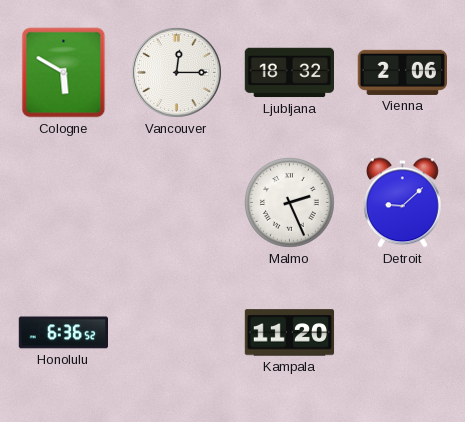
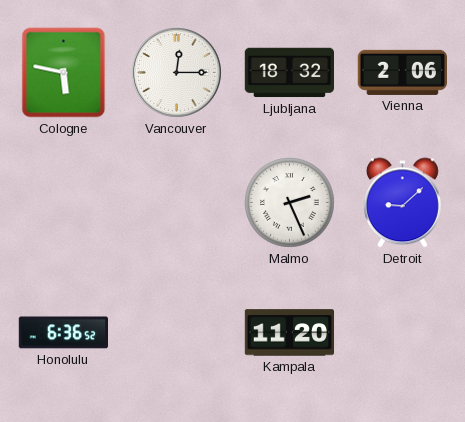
Cologne: 5:50 -> 5:47 (64, 73)
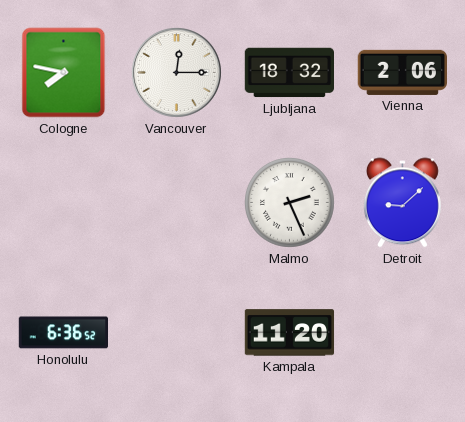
Cologne: 5:47 -> 7:47 (64, 73)
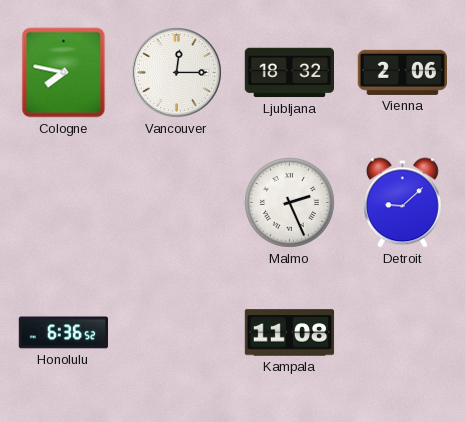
Kampala: 11:20 -> 11:08 (290, 333)
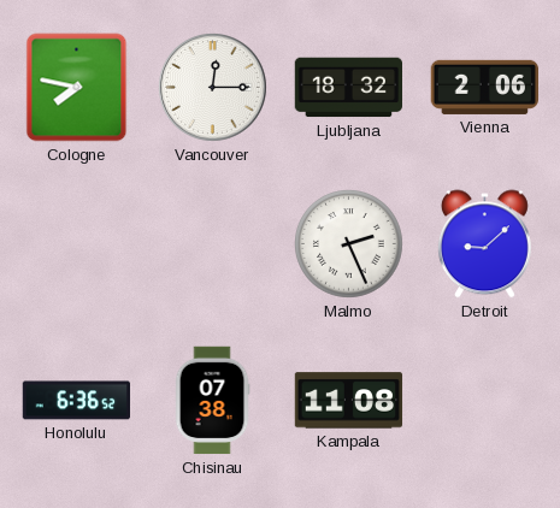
Chisinau: none -> 07:38 (212, 401)
